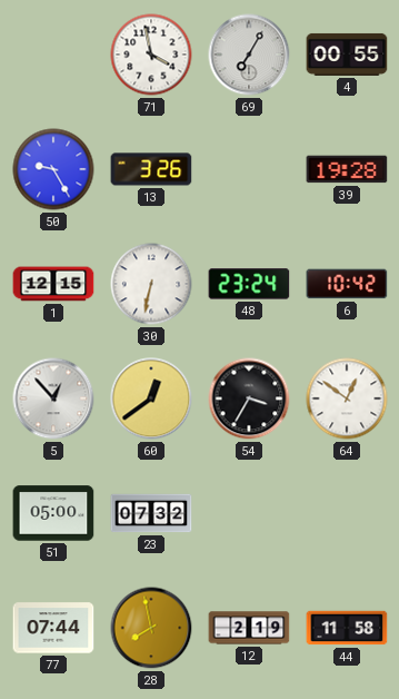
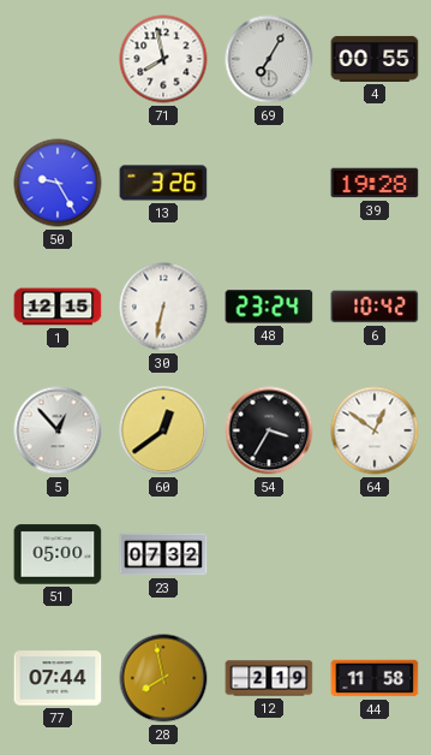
71: 3:58 -> 7:58 (163, 59)
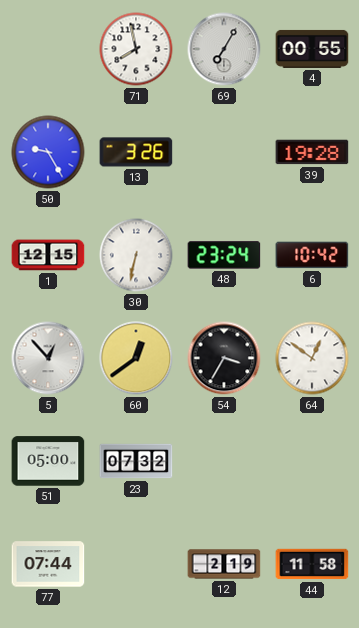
28: 7:58 -> none (163, 678)
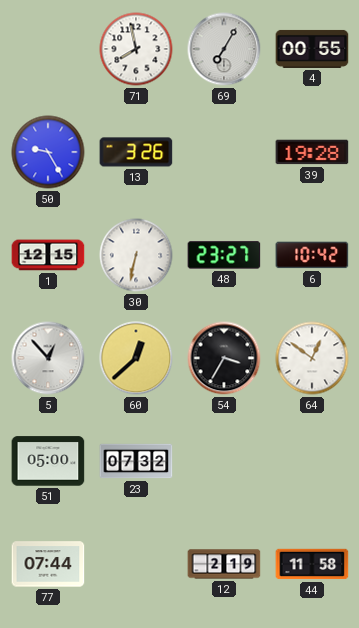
48: 23:24 -> 23:27 (224, 255)
60: 12:39 -> 12:38 (136, 358)
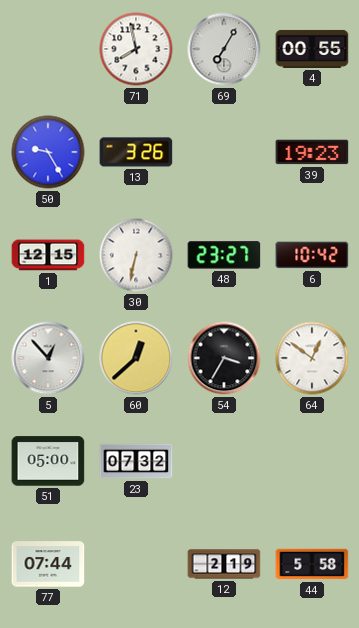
39: 19:28 -> 19:23 (312, 152)
44: 11:58 -> 5:58 (312, 564)
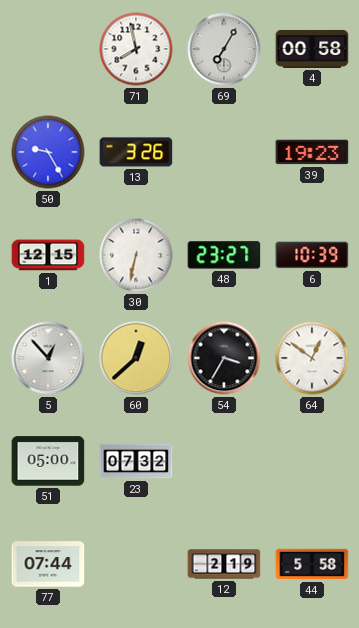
4: 00:55 -> 00:58 (312, 49)
6: 10:42 -> 10:39 (312, 255)
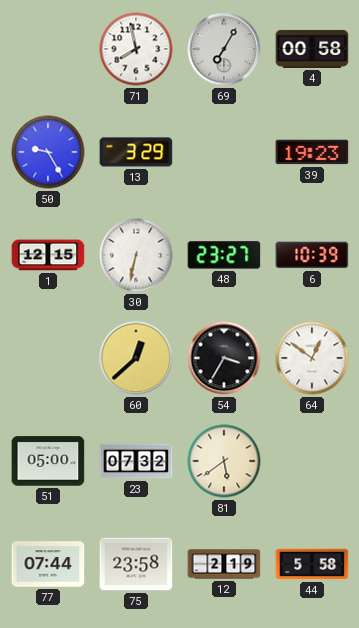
13: 3:26 -> 3:29 (136, 152)
5: 12:53 -> none (48, 358)
81: none -> 5:39 (224, 461)
75: none -> 23:58 (136, 564)
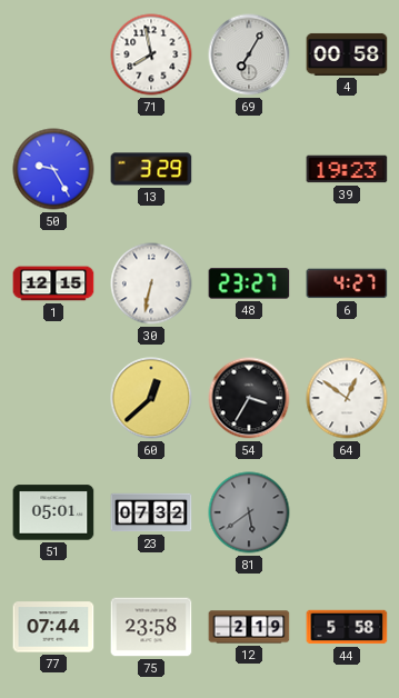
6: 10:39 -> 4:27 (347, 283)
51: 05:00 -> 05:01 (53, 512)
81 dial: cream -> grey (249, 512)
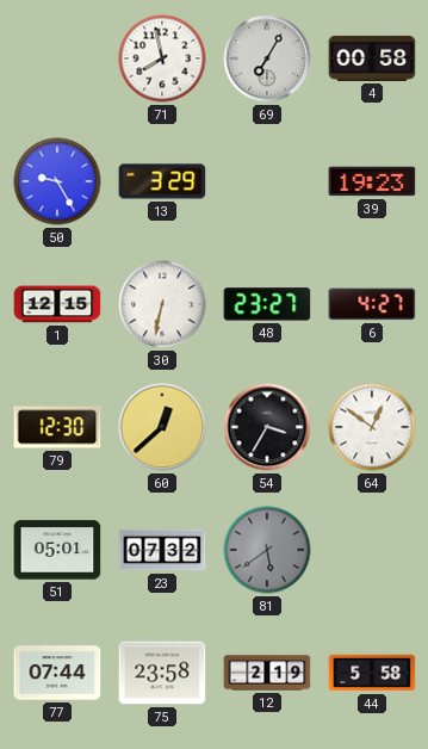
79: none -> 12:30 (57, 427)
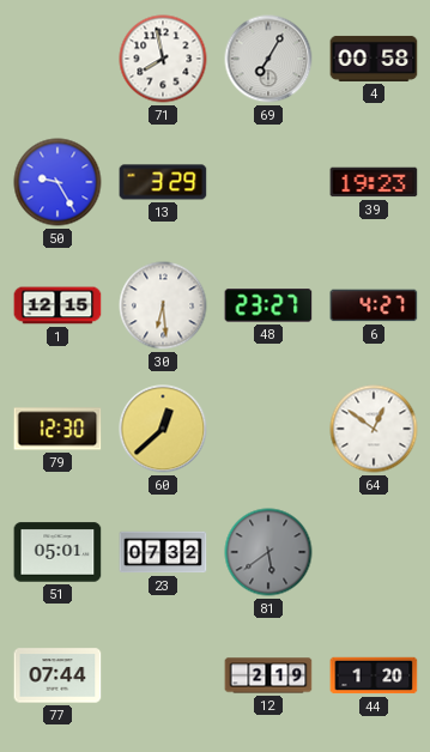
30: 6:32 -> 6:29 (163, 305)
54: 3:35 -> none (267, 427)
75: 23:58 -> none (162, 673)
44: 5:58 -> 1:20 (374, 675)
